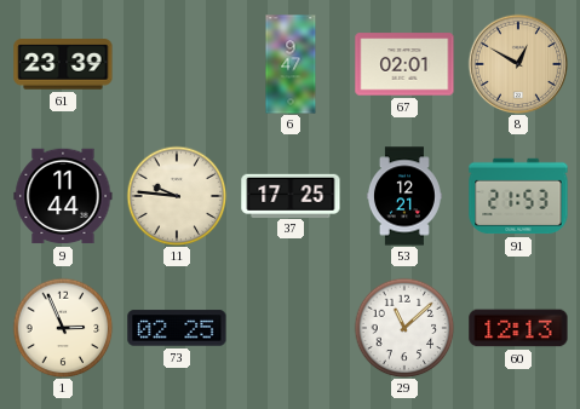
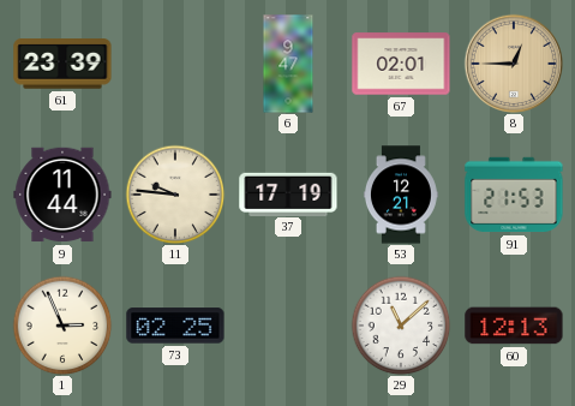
8: 12:50 -> 12:45 (514, 64)
37: 17:25 -> 17:19 (288, 193)
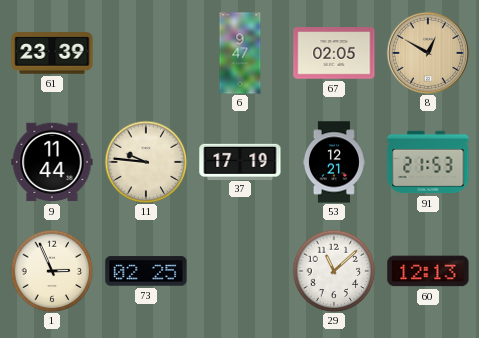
67: 02:01 -> 02:05 (334, 53)
8: 12:45 -> 12:50 (428, 53)
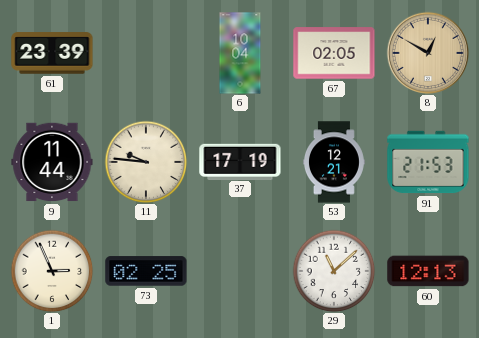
6: 9:47 -> 10:04 (240, 53)
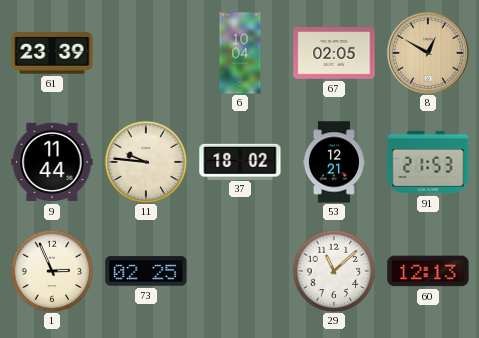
37: 17:19 -> 18:02 (240, 161)
